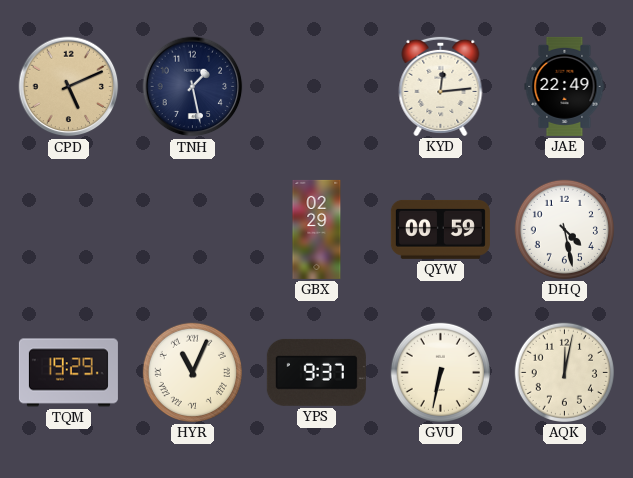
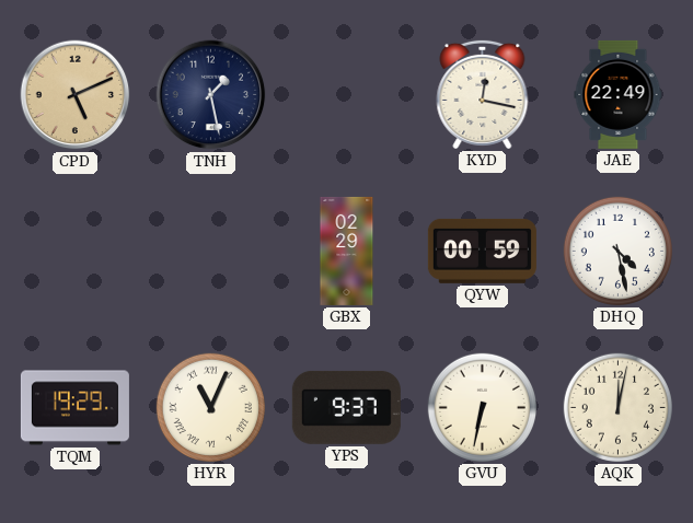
KYD: 12:14 -> 12:17 (483, 94)
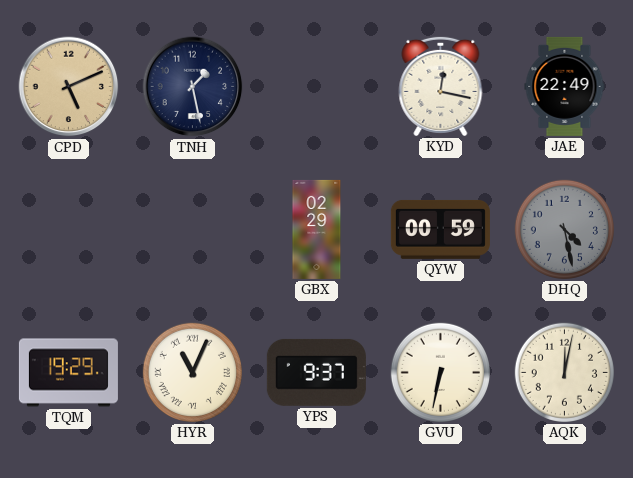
DHQ dial: white -> grey (564, 229)
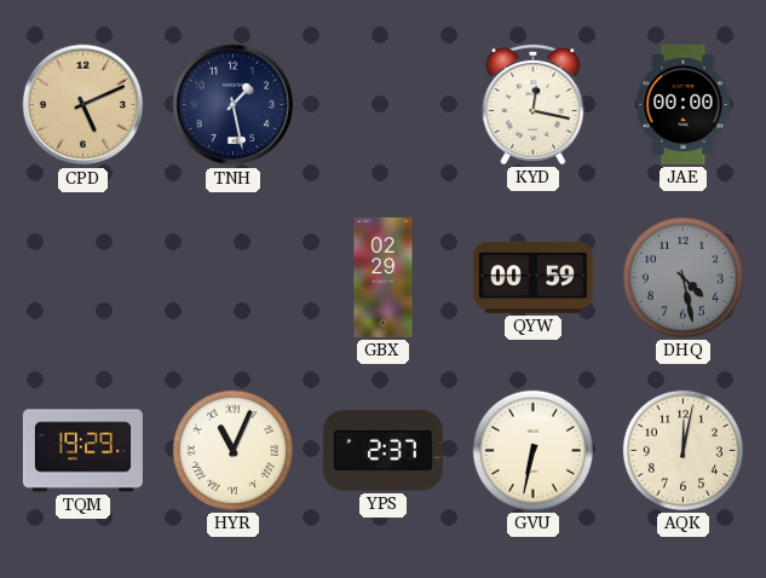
JAE: 22:49 -> 00:00 (684, 104)
YPS: 9:37 -> 2:37 (382, 450)
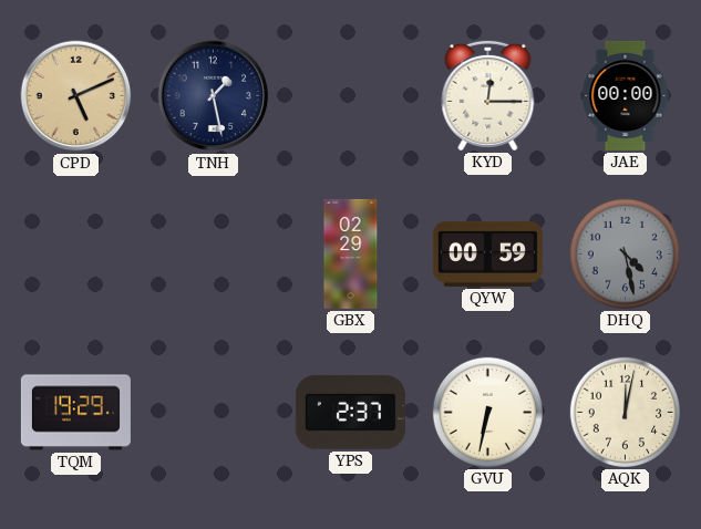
KYD: 12:17 -> 12:15 (488, 95)
HYR: 11:04 -> none (232, 450)
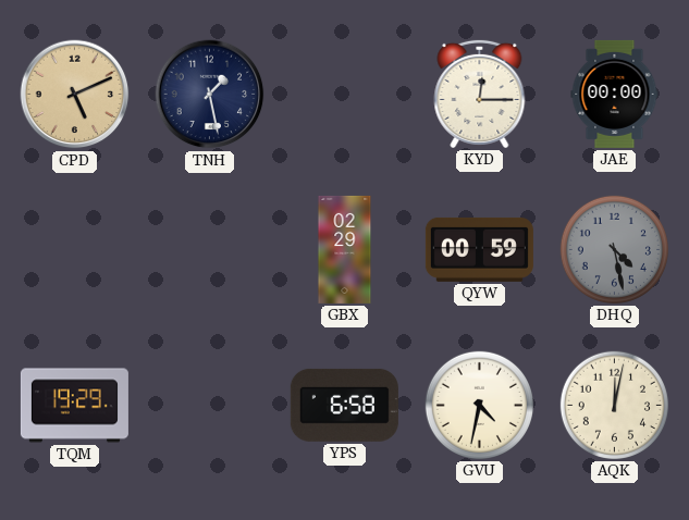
YPS: 2:37 -> 6:58 (344, 405)
GVU: 6:32 -> 4:32 (479, 405)
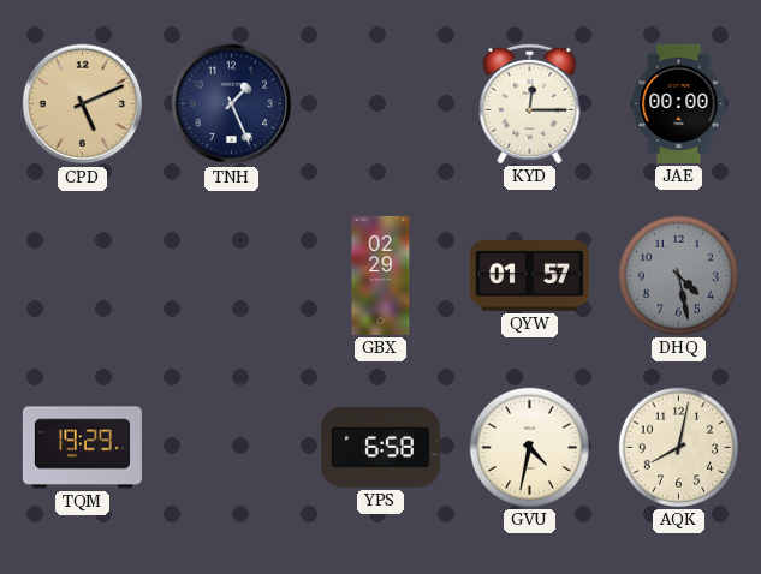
TNH: 1:28 -> 1:26 (232, 104)
QYW: 00:59 -> 01:57 (529, 275)
AQK: 12:02 -> 8:02 (678, 447)
